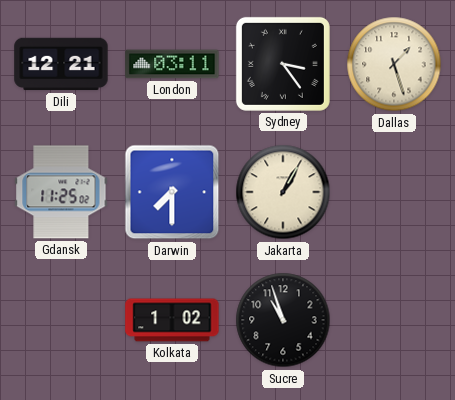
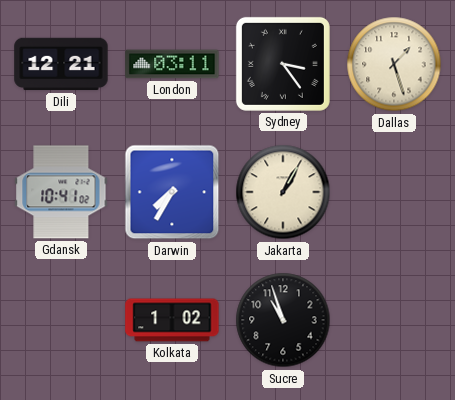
Gdansk: 11:25 -> 10:41 (61, 192)
Darwin: 7:30 -> 7:35 (172, 192)
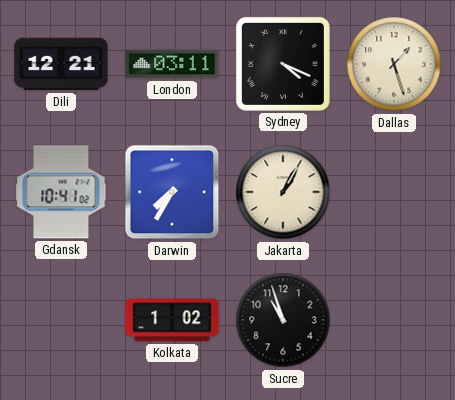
Sydney: 3:24 -> 4:19 (283, 64)
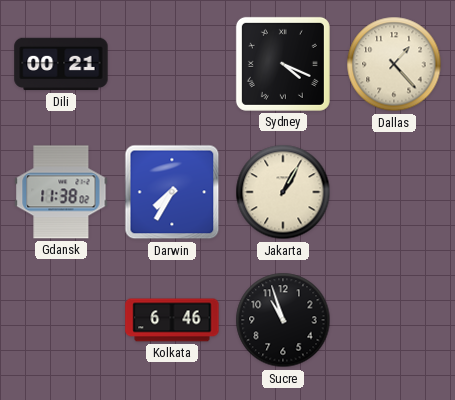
Dili: 12:21 -> 00:21 (61, 64)
London: 03:11 -> none (172, 64)
Dallas: 1:27 -> 1:23 (394, 64)
Gdansk: 10:41 -> 11:38 (61, 192)
Kolkata: 1:02 -> 6:46 (172, 320)
